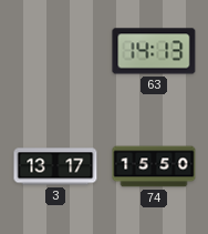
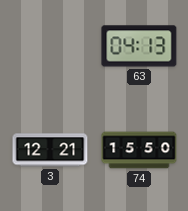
63: 14:13 -> 04:13 (139, 46)
3: 13:17 -> 12:21 (50, 150)
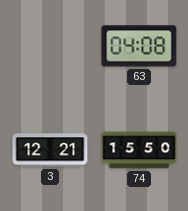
63: 04:13 -> 04:08 (139, 46)
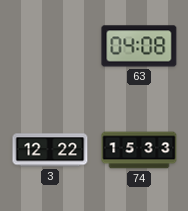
3: 12:21 -> 12:22 (50, 150)
74: 15:50 -> 15:33 (139, 150)
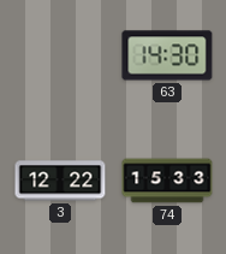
63: 04:08 -> 14:30 (167, 55)
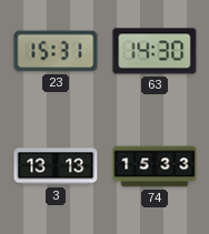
23: none -> 15:31 (56, 51)
3: 12:22 -> 13:13 (56, 166)
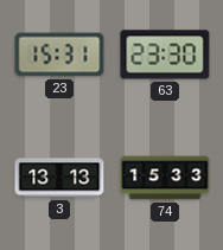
63: 14:30 -> 23:30 (165, 55)
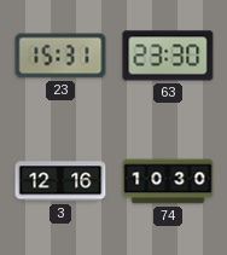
3: 13:13 -> 12:16 (60, 181)
74: 15:33 -> 10:30 (168, 181)
